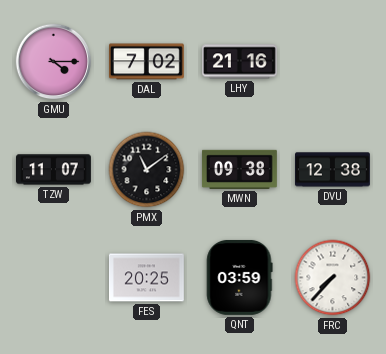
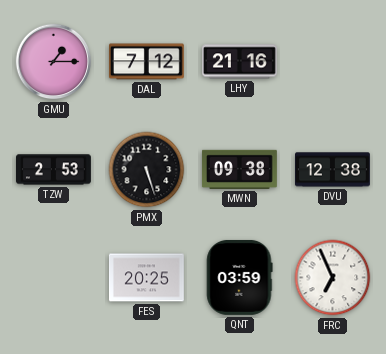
GMU: 4:15 -> 1:15 (54, 62)
DAL: 7:02 -> 7:12 (146, 62)
TZW: 11:07 -> 2:53 (54, 170)
PMX: 11:09 -> 5:27 (147, 170)
FRC: 7:37 -> 6:56 (333, 278)
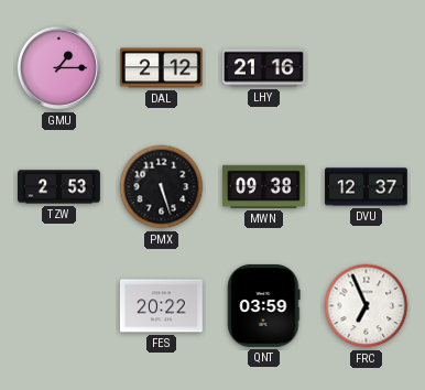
DAL: 7:12 -> 2:12 (161, 68)
DVU: 12:38 -> 12:37 (367, 187)
FES: 20:25 -> 20:22 (161, 306)
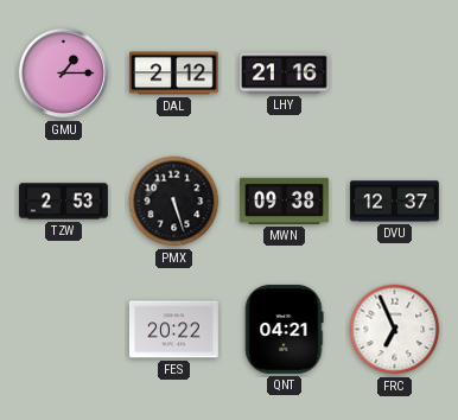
QNT: 03:59 -> 04:21 (285, 329)
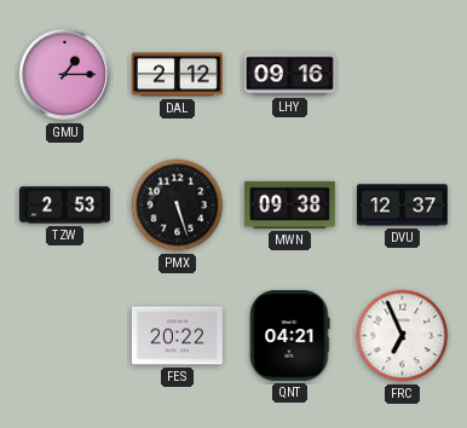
LHY: 21:16 -> 09:16 (290, 75)
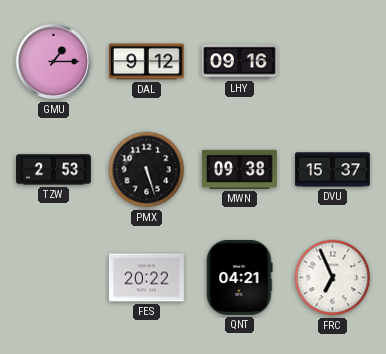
DAL: 2:12 -> 9:12 (146, 62)
DVU: 12:37 -> 15:37 (333, 170)
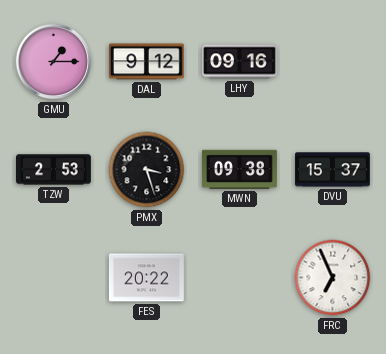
PMX: 5:27 -> 3:27 (147, 170)
QNT: 04:21 -> none (240, 277)
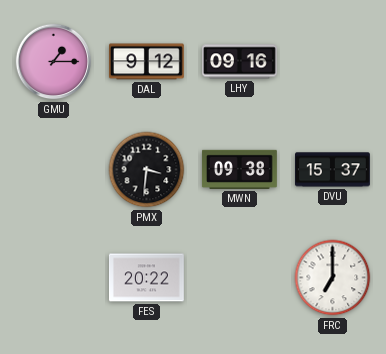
TZW: 2:53 -> none (54, 170)
PMX: 3:27 -> 3:31 (147, 170)
FRC: 6:56 -> 7:00 (333, 278)
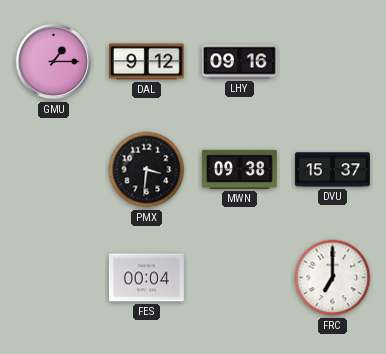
FES: 20:22 -> 00:04 (146, 278)
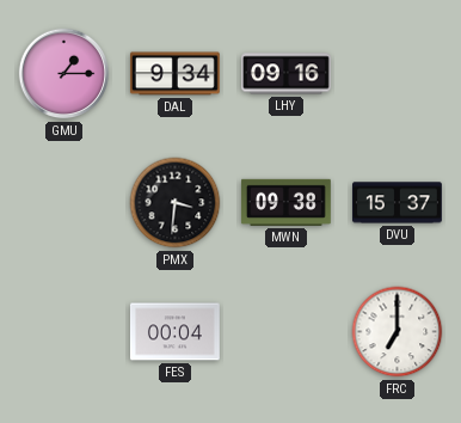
DAL: 9:12 -> 9:34 (174, 74)
